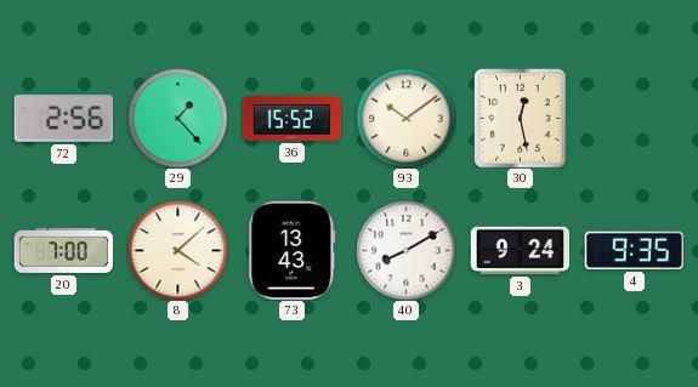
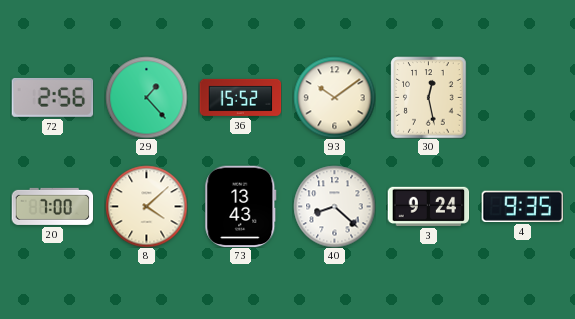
40: 8:10 -> 8:22 (334, 206)
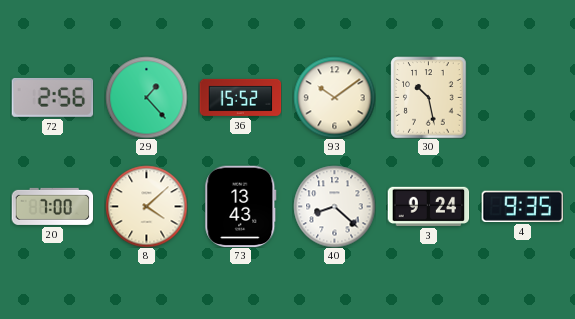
30: 12:28 -> 10:28 (429, 97)
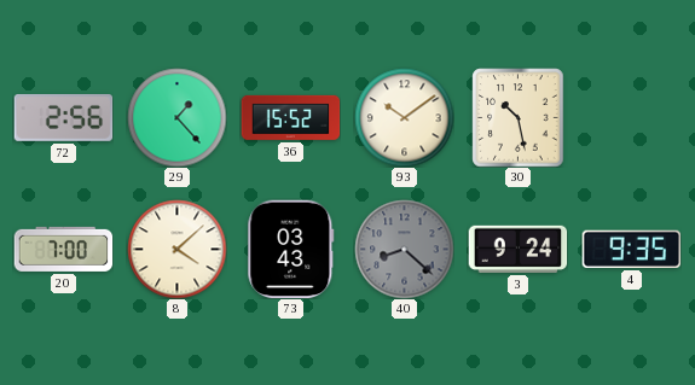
73: 13:43 -> 03:43 (291, 249)
40 dial: white -> grey (404, 249)
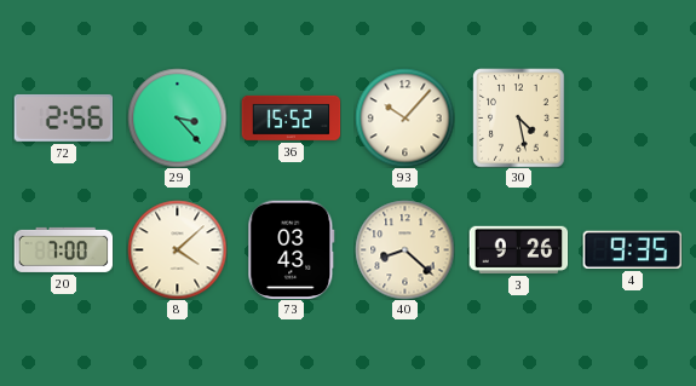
29: 1:23 -> 3:23 (177, 117)
93: 10:09 -> 10:07 (404, 117)
30: 10:28 -> 4:28 (519, 117)
40 dial: grey -> cream (404, 249)
3: 9:24 -> 9:26 (518, 249)
